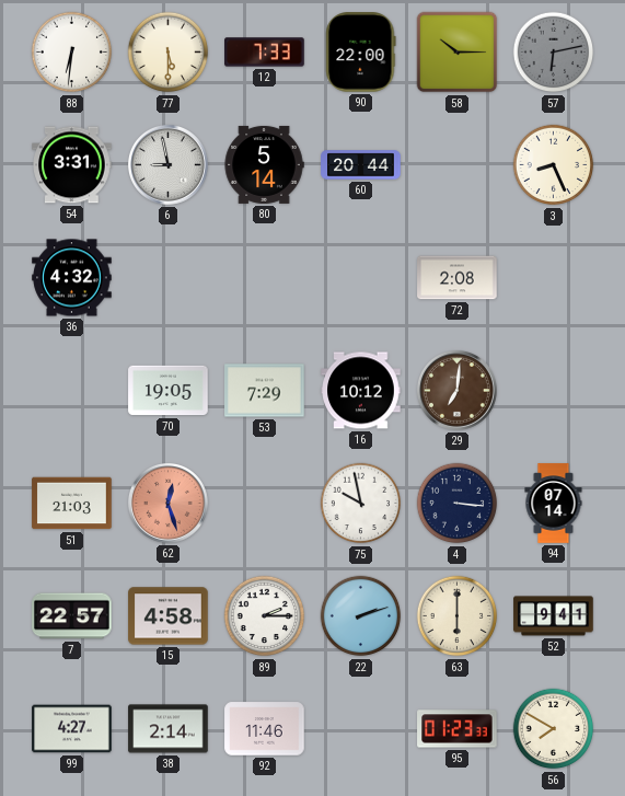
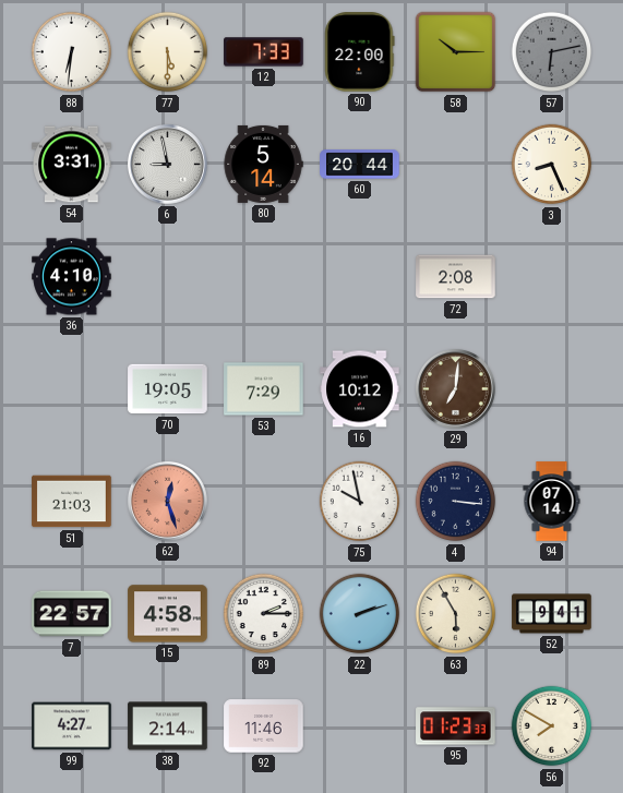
36: 4:32 -> 4:10 (72, 277)
63: 6:00 -> 5:55 (456, 614)
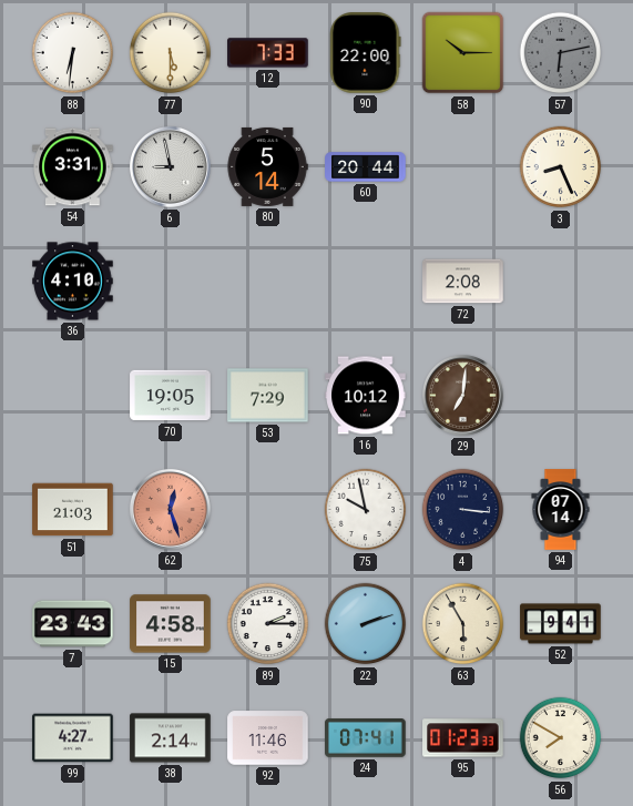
7: 22:57 -> 23:43 (73, 624)
24: none -> 07:41 (366, 738)
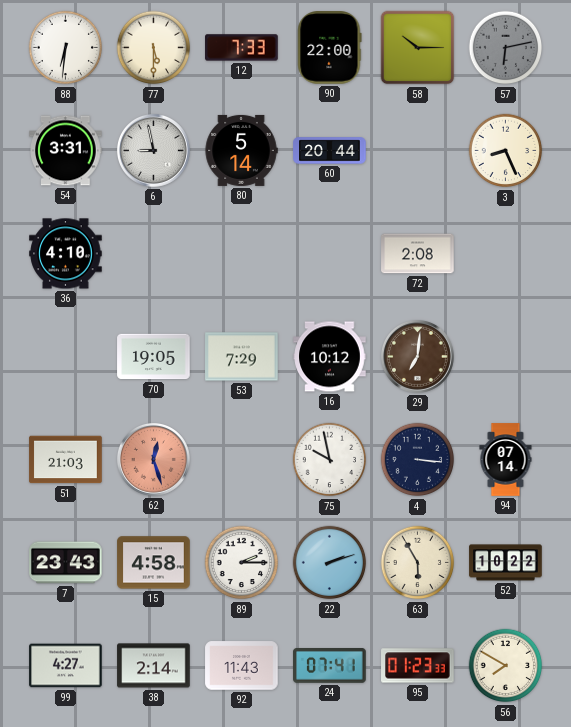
52: 9:41 -> 10:22 (506, 563)
92: 11:46 -> 11:43 (242, 666)
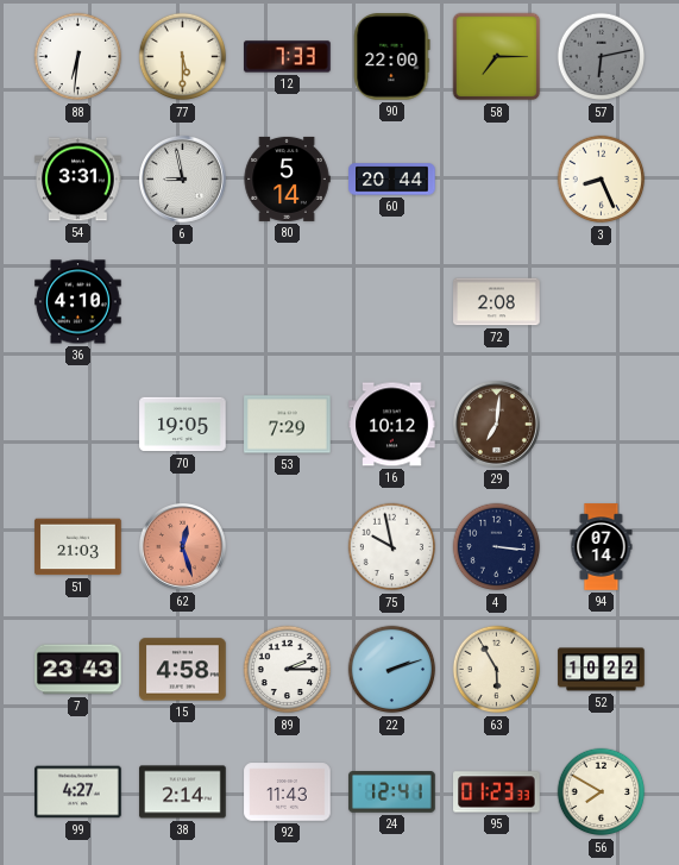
58: 10:15 -> 7:15 (497, 57)
24: 07:41 -> 12:41 (392, 792)
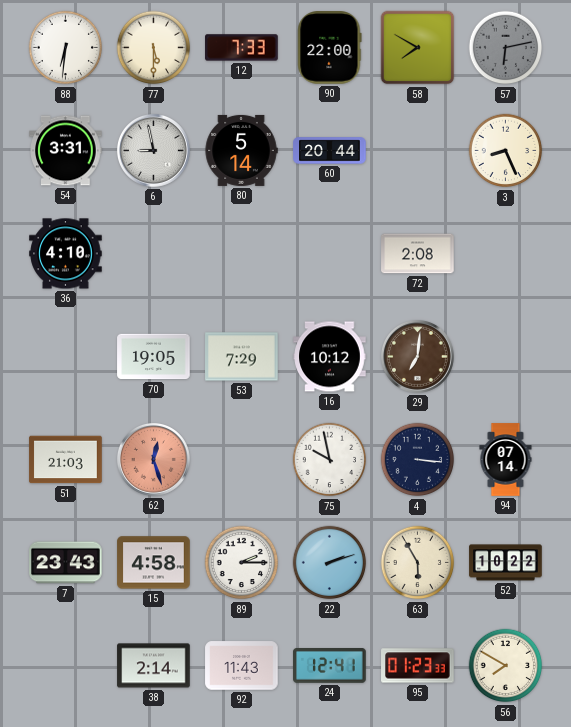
58: 7:15 -> 7:50 (418, 48)
99: 4:27 -> none (78, 792)
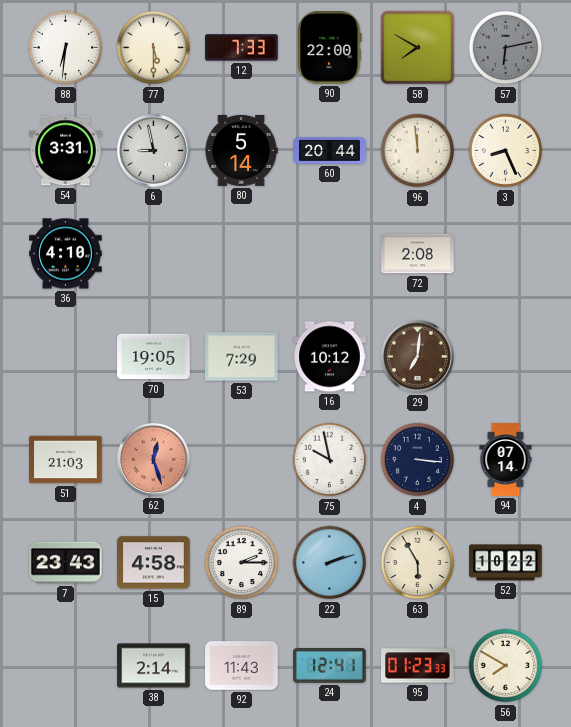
96: none -> 11:59 (418, 151)
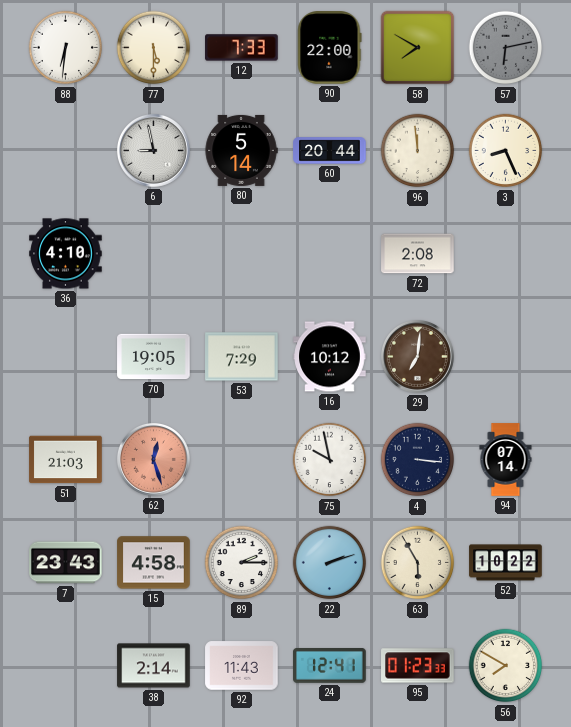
54: 3:31 -> none (66, 151)
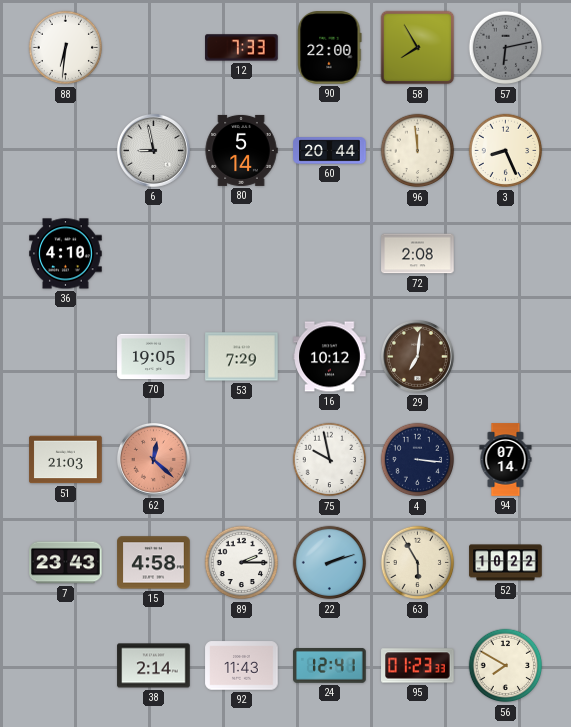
77: 5:30 -> none (154, 48)
58: 7:50 -> 7:55 (418, 48)
62: 12:27 -> 12:22 (153, 459)
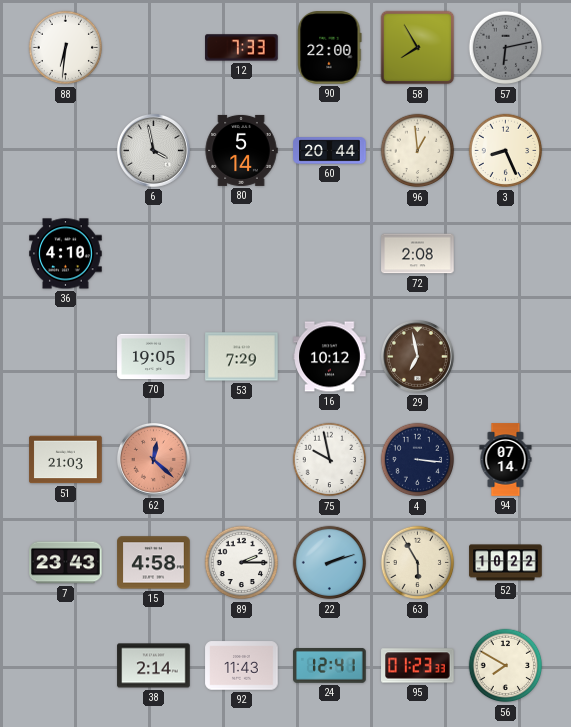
6: 8:58 -> 3:58 (153, 150)
96: 11:59 -> 12:59 (418, 151)
29: 7:01 -> 6:58 (417, 356)
